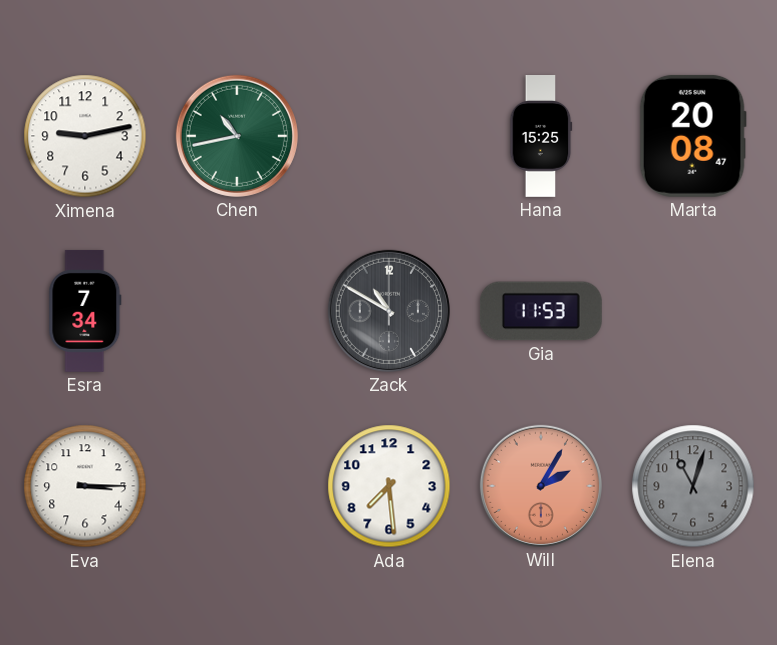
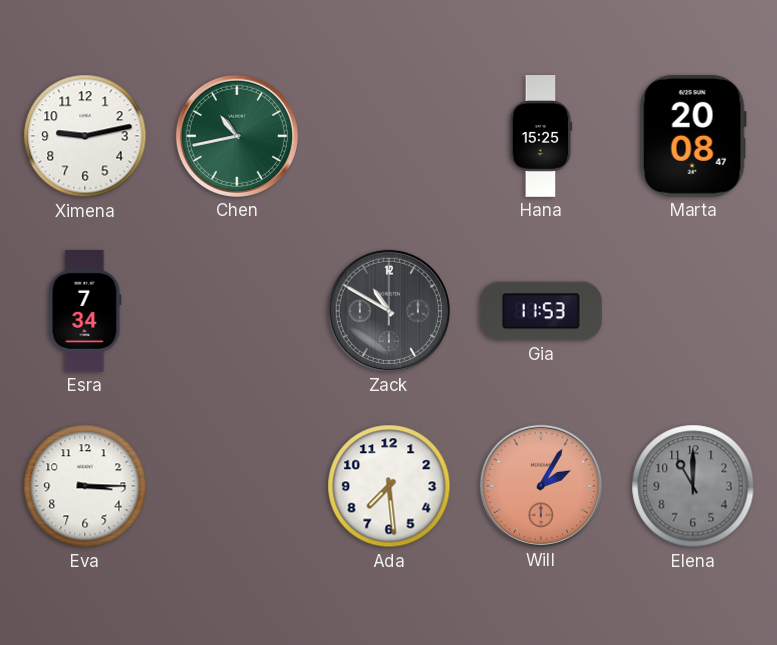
Elena: 11:03 -> 11:00 (693, 486)
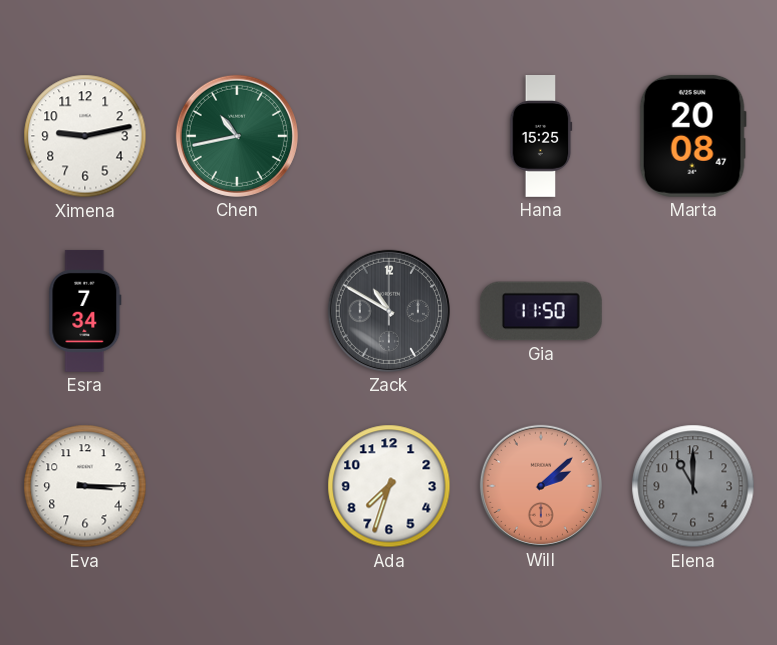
Gia: 11:53 -> 11:50 (541, 311)
Ada: 7:29 -> 7:33 (389, 486)
Will: 2:05 -> 2:08 (541, 486)
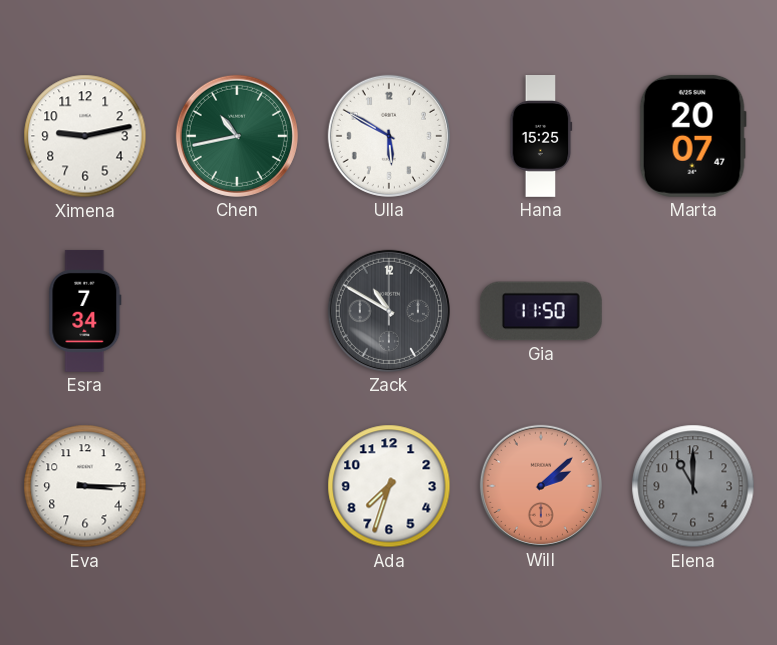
Ulla: none -> 5:50 (389, 136)
Marta: 20:08 -> 20:07 (693, 136)
